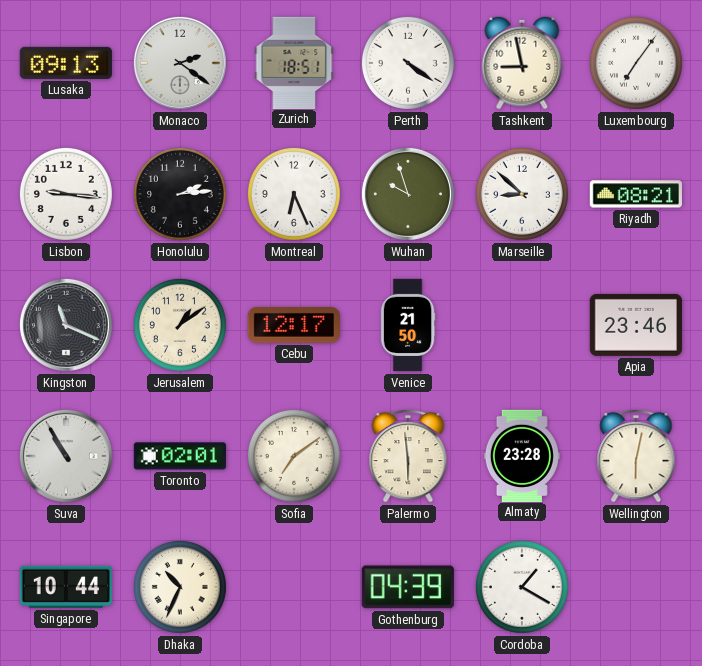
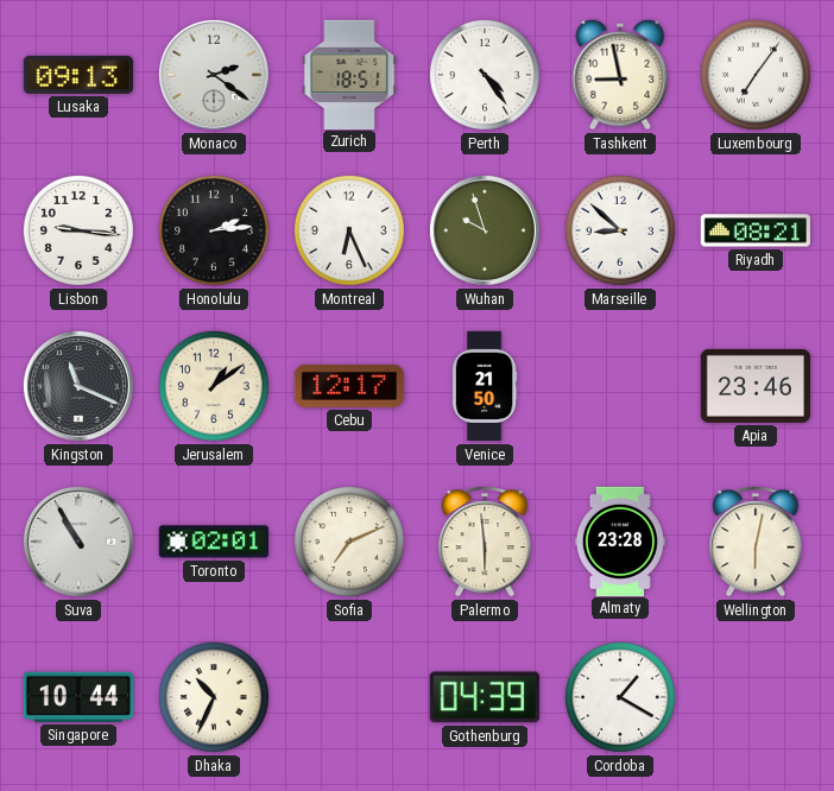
Perth: 4:21 -> 4:24 (485, 75)
Sofia: 7:09 -> 7:11 (349, 542)
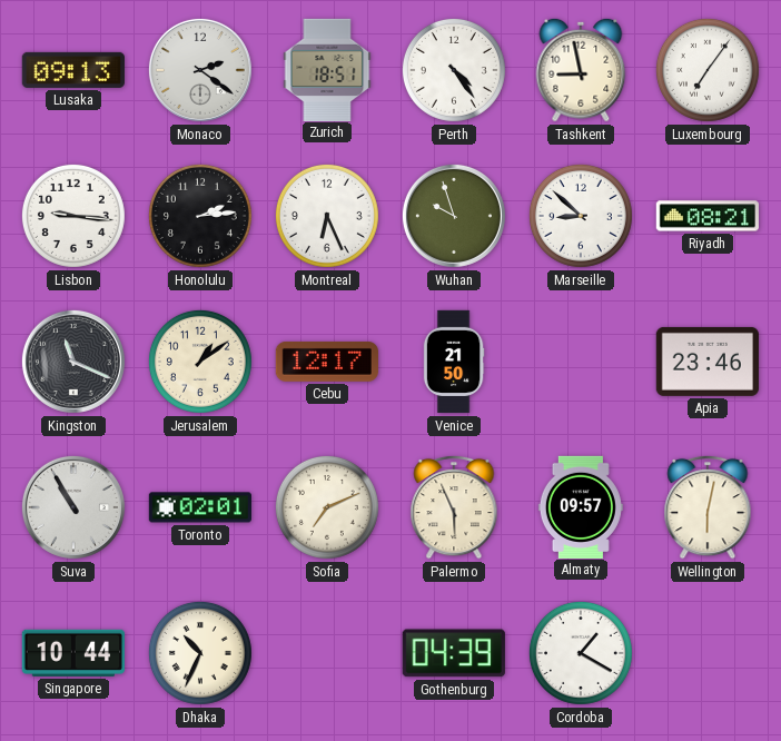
Palermo: 5:59 -> 5:56 (454, 507)
Almaty: 23:28 -> 09:57 (581, 506)
